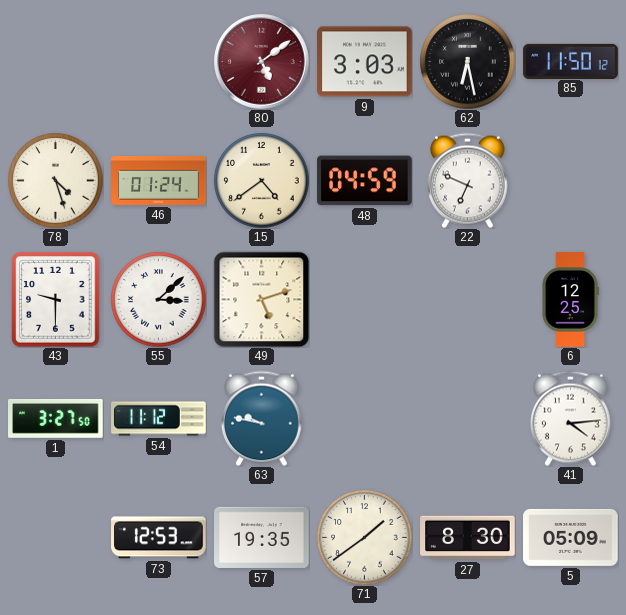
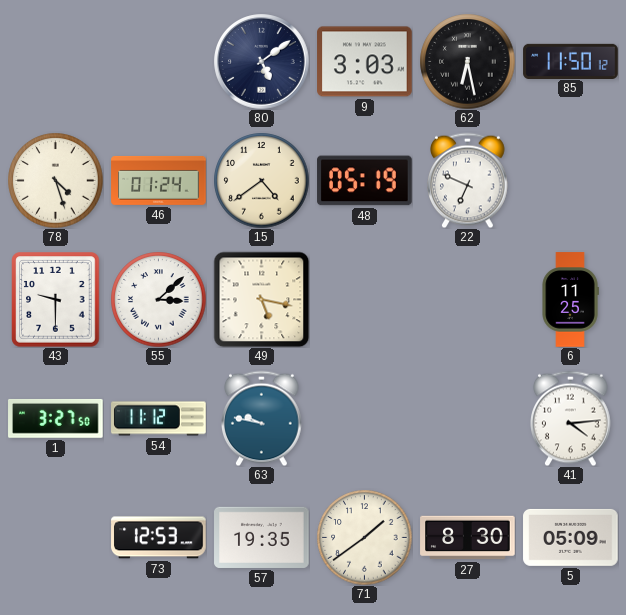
80 dial: burgundy -> navy (262, 62)
48: 04:59 -> 05:19 (365, 181)
49: 5:12 -> 5:17 (261, 299)
6: 12:25 -> 11:25 (570, 300)
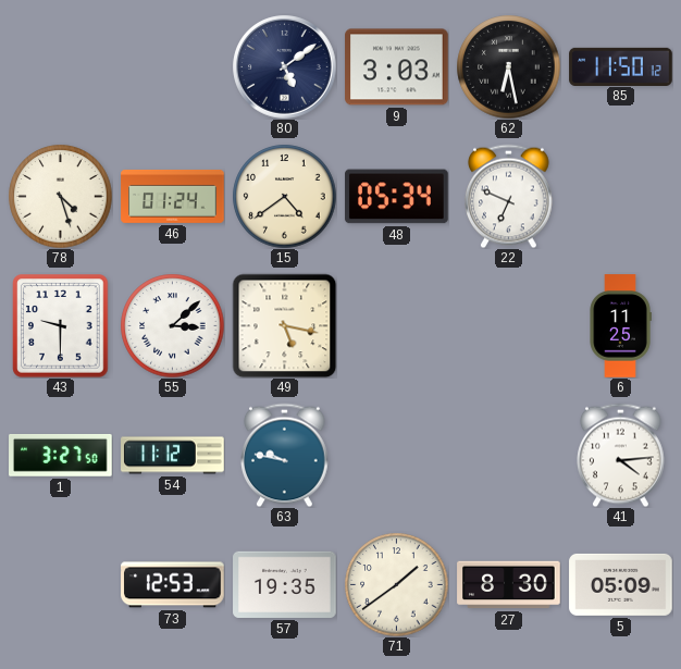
48: 05:19 -> 05:34 (397, 197)
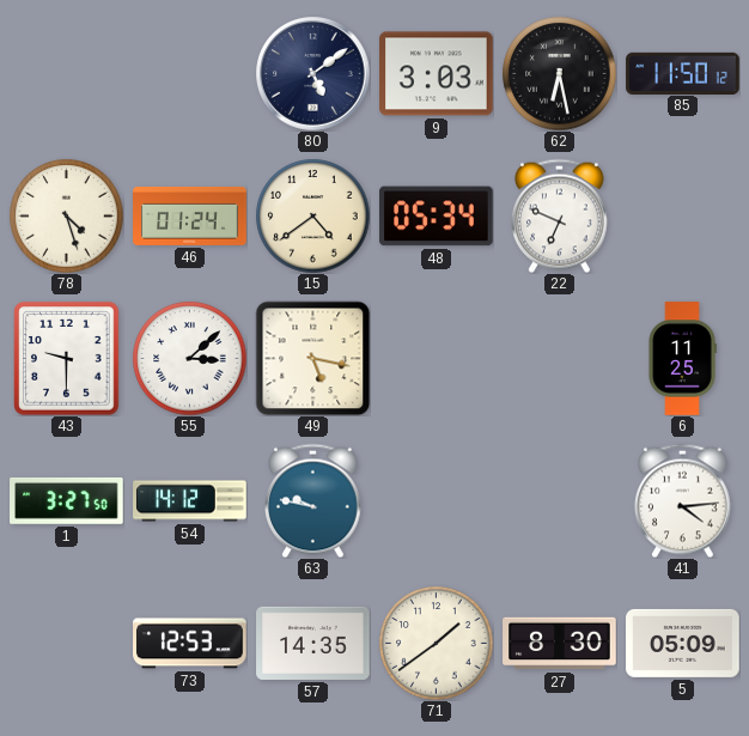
54: 11:12 -> 14:12 (190, 501)
57: 19:35 -> 14:35 (313, 643)
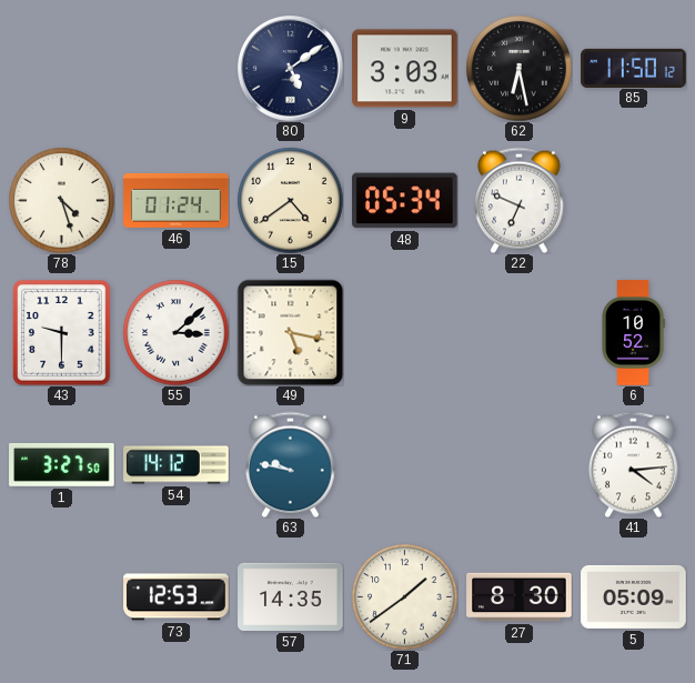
6: 11:25 -> 10:52 (633, 333)
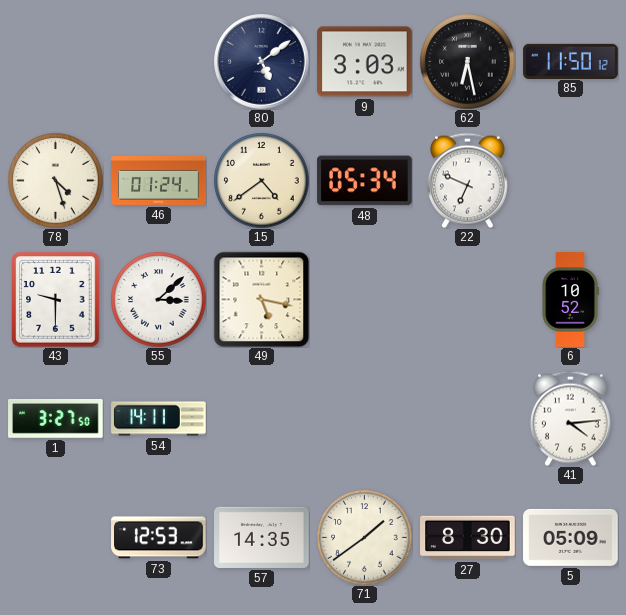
54: 14:12 -> 14:11 (159, 419)
63: 9:47 -> none (291, 464)
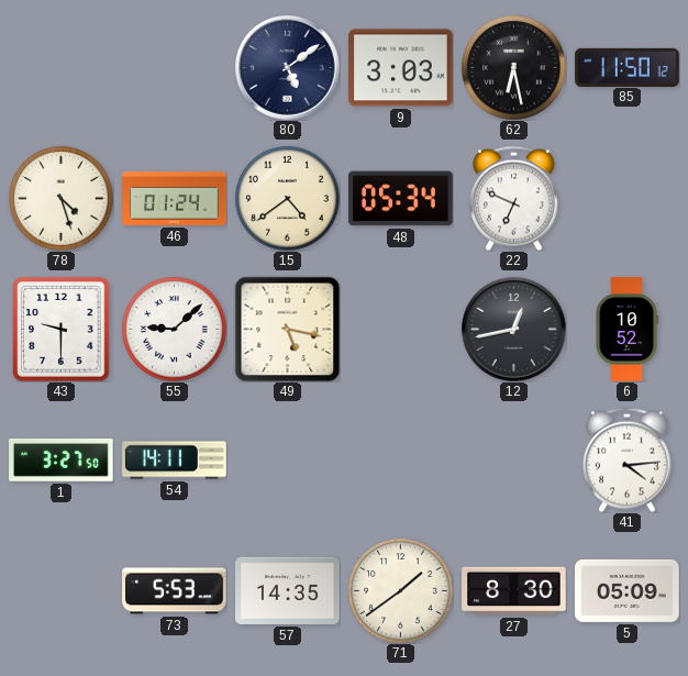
55: 3:08 -> 9:08 (174, 329)
12: none -> 12:43 (514, 330)
73: 12:53 -> 5:53 (175, 591)
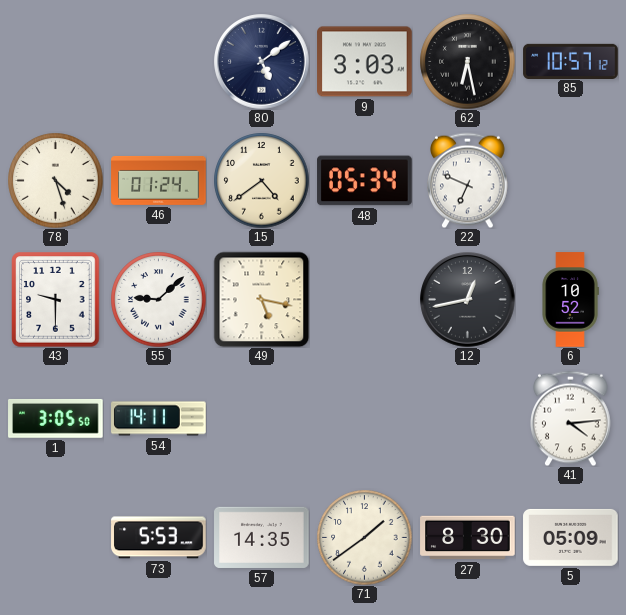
85: 11:50 -> 10:57 (571, 61)
1: 3:27 -> 3:05 (56, 418)
